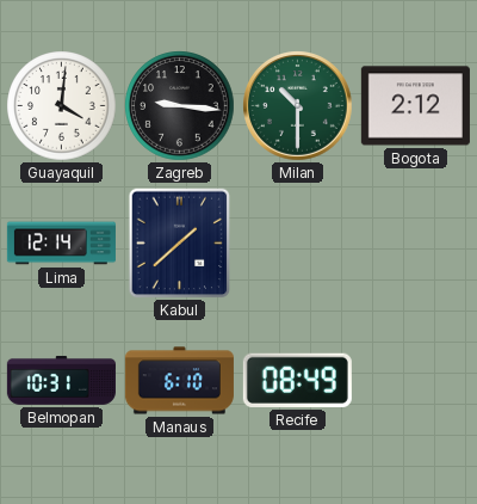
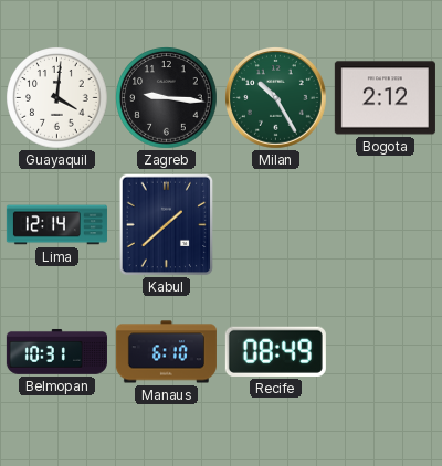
Milan: 10:30 -> 10:25 (276, 98)
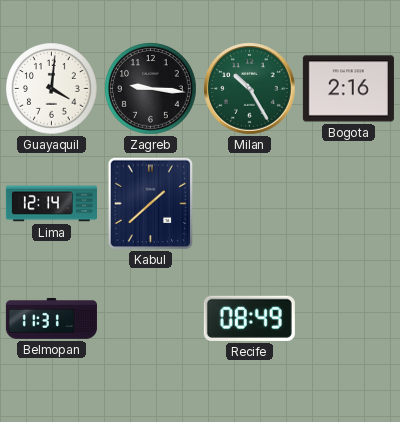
Bogota: 2:12 -> 2:16 (348, 89)
Belmopan: 10:31 -> 11:31 (51, 319)
Manaus: 6:10 -> none (166, 352)
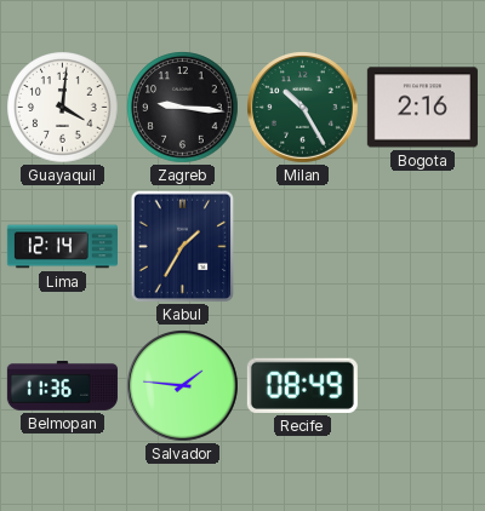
Kabul: 1:38 -> 1:35 (183, 247)
Belmopan: 11:31 -> 11:36 (62, 386)
Salvador: none -> 1:46 (183, 386)
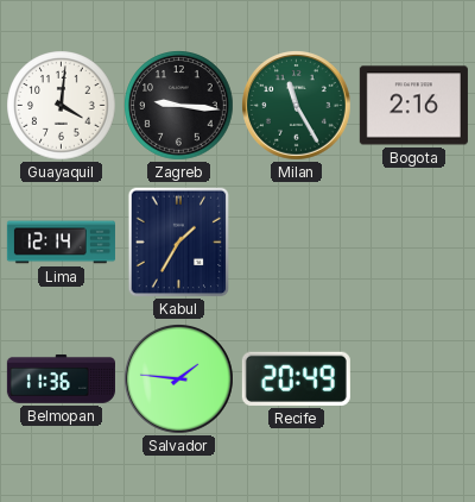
Milan: 10:25 -> 11:25 (297, 106)
Recife: 08:49 -> 20:49 (296, 378)
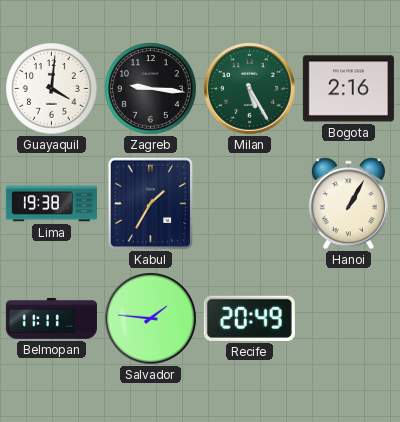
Milan: 11:25 -> 5:25 (250, 89)
Lima: 12:14 -> 19:38 (51, 204)
Hanoi: none -> 1:05 (348, 204)
Belmopan: 11:36 -> 11:11 (51, 319)
